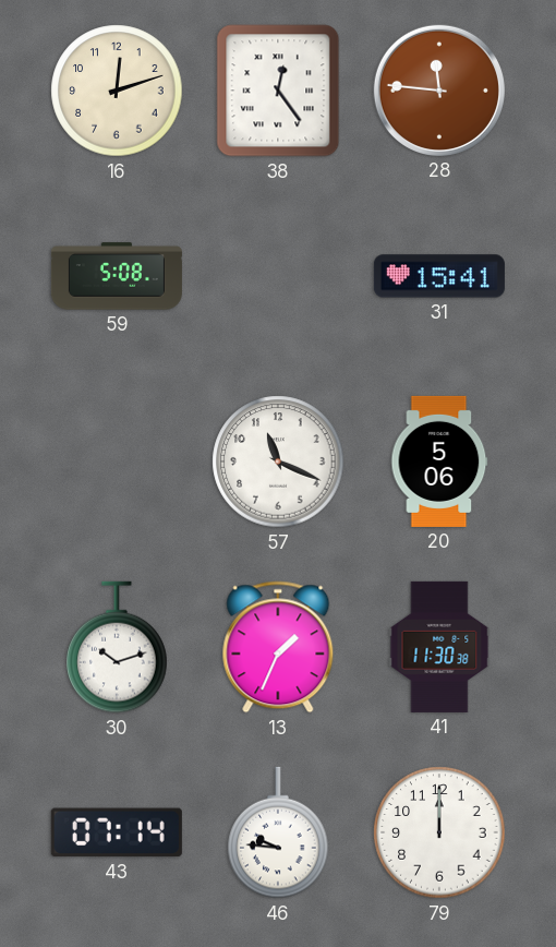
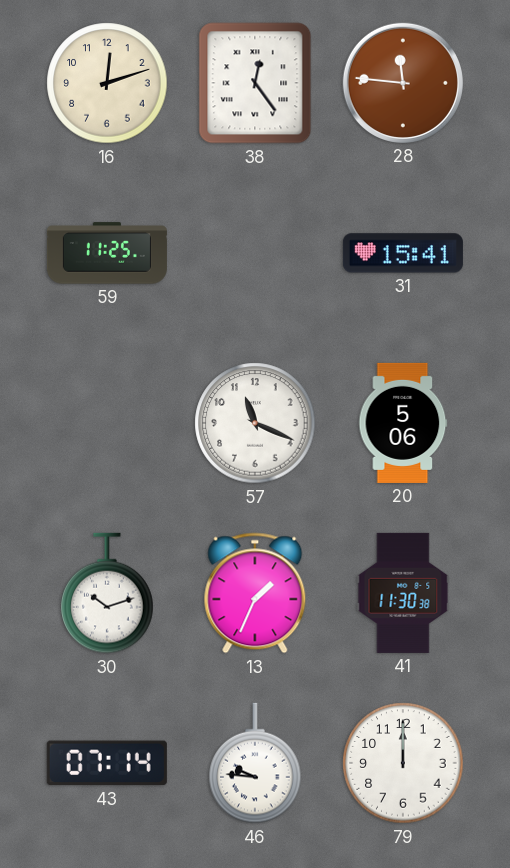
59: 5:08 -> 11:25 (107, 253)
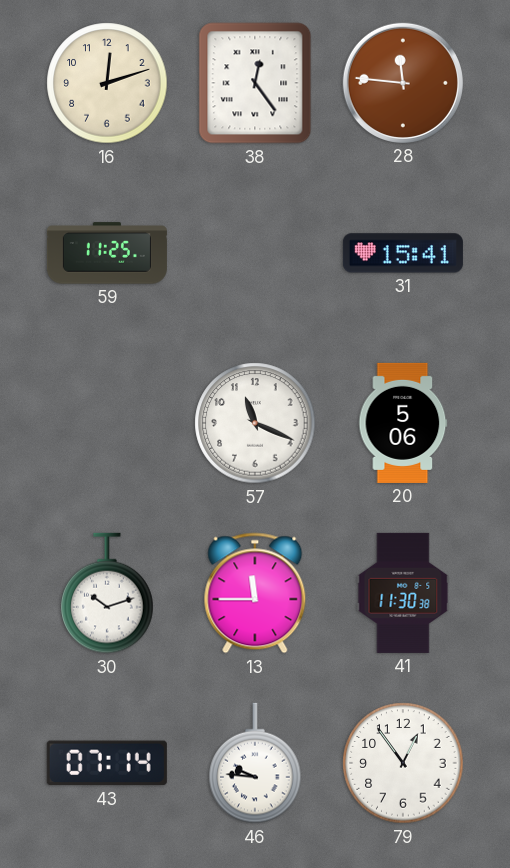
13: 1:34 -> 11:45 (255, 593)
79: 12:00 -> 12:54 (403, 763)
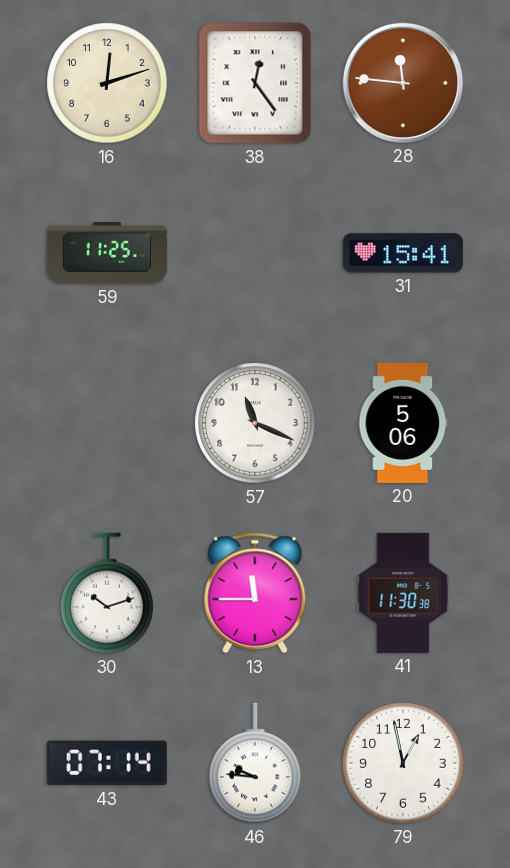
79: 12:54 -> 12:58 (403, 763)
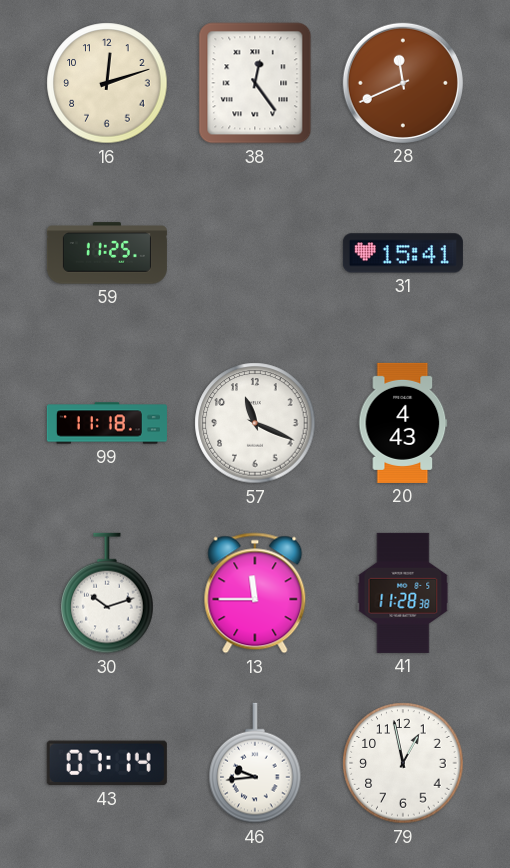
28: 11:46 -> 11:41 (403, 83)
99: none -> 11:18 (107, 423)
20: 5:06 -> 4:43 (403, 423)
41: 11:30 -> 11:28 (403, 593)
46: 9:46 -> 9:44 (255, 763)
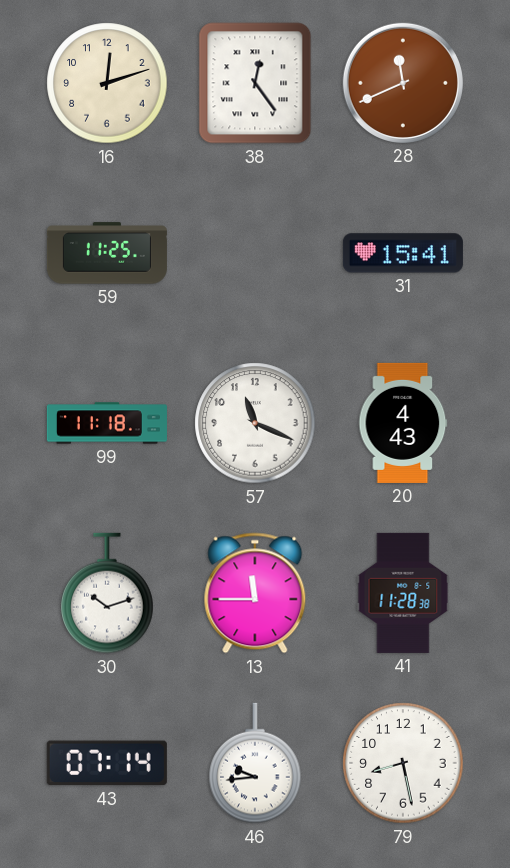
79: 12:58 -> 8:28 (403, 763)
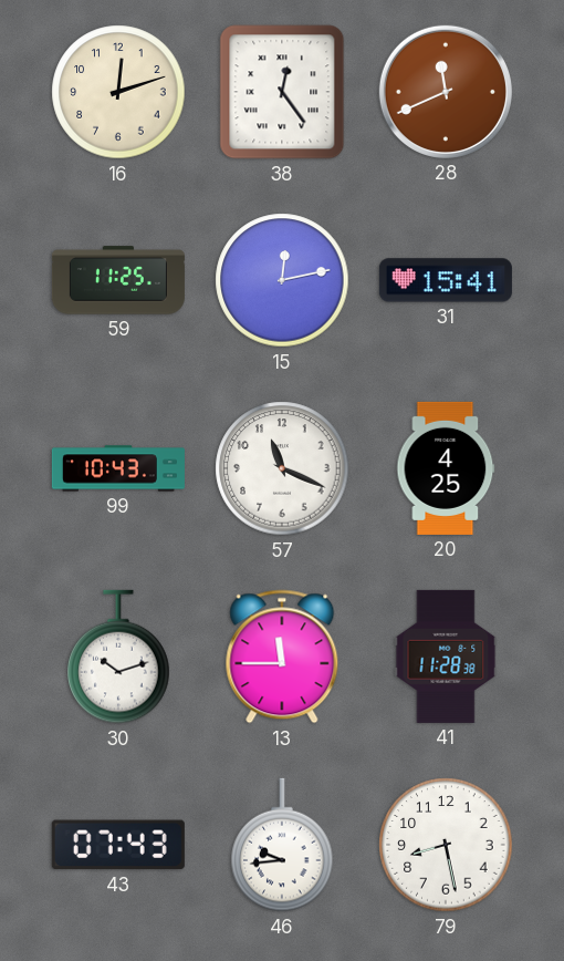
15: none -> 12:13 (282, 280)
99: 11:18 -> 10:43 (118, 468)
20: 4:43 -> 4:25 (446, 468)
43: 07:14 -> 07:43 (118, 845)
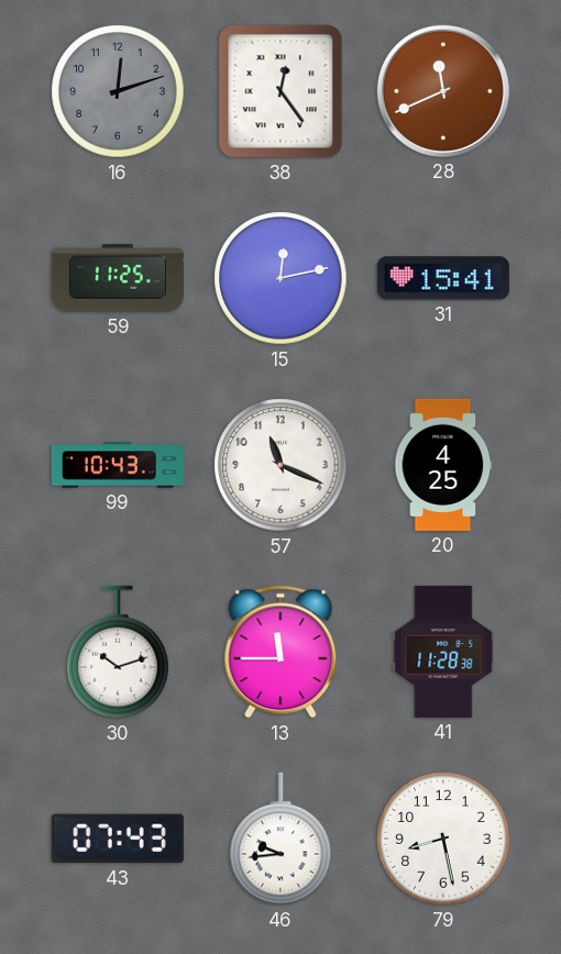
16 dial: cream -> grey (118, 91)
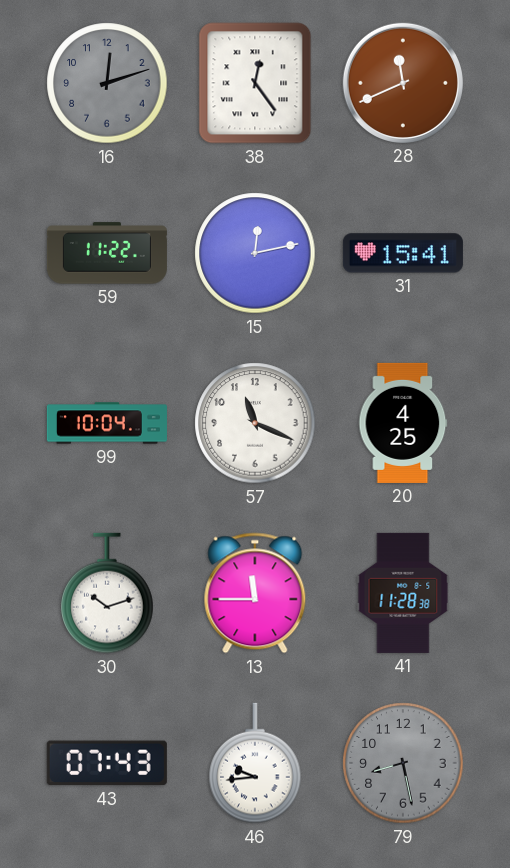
59: 11:25 -> 11:22 (107, 253)
99: 10:43 -> 10:04 (107, 423)
79 dial: white -> grey (403, 763)
